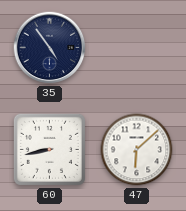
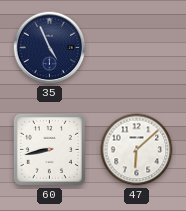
35: 4:54 -> 4:56 (50, 48)
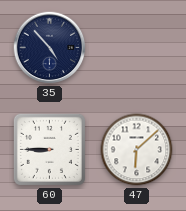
35: 4:56 -> 4:53 (50, 48)
60: 8:43 -> 8:45 (49, 149)
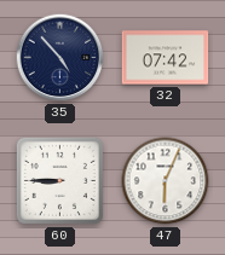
32: none -> 07:42 (166, 58)
47: 6:08 -> 6:04 (166, 181)
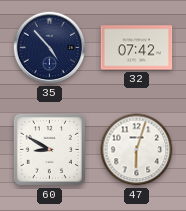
60: 8:45 -> 8:50 (49, 149)
47: 6:04 -> 6:03 (137, 150)
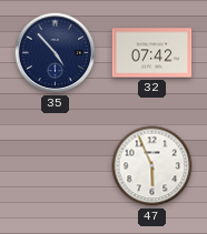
60: 8:50 -> none (49, 149)
47: 6:03 -> 5:56 (152, 166)
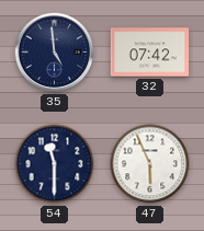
35: 4:53 -> 4:59 (55, 53)
54: none -> 11:30 (55, 164)
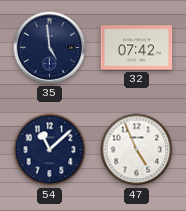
54: 11:30 -> 11:08 (50, 150)
47: 5:56 -> 4:56 (137, 150)
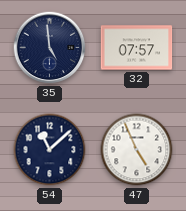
32: 07:42 -> 07:57 (137, 48)
